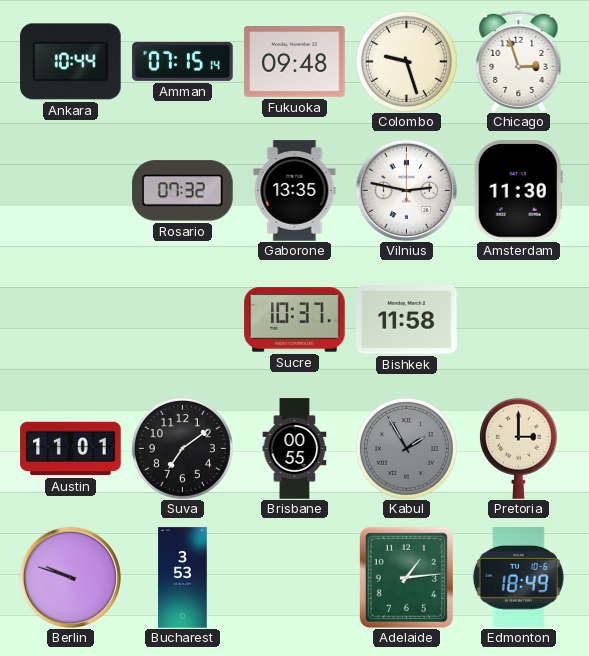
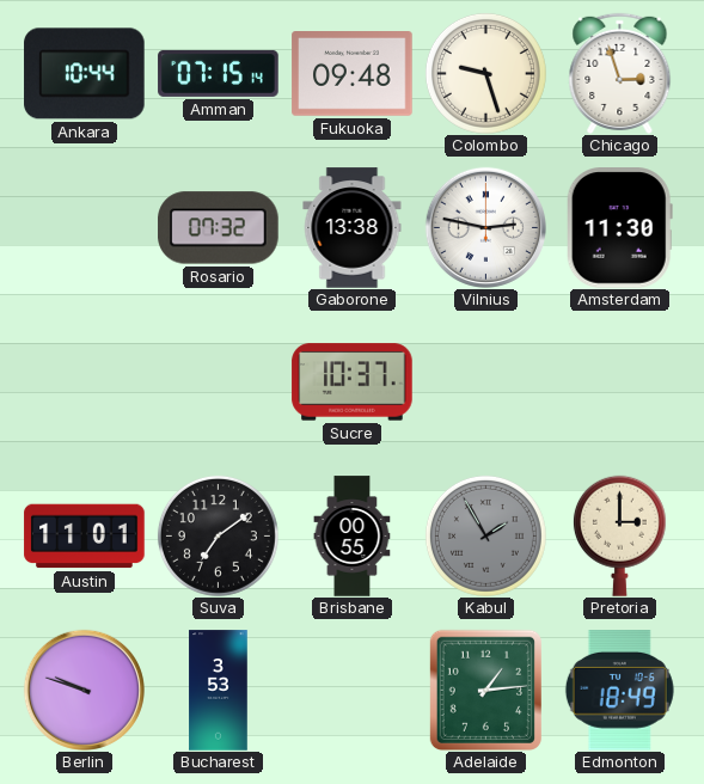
Gaborone: 13:35 -> 13:38 (353, 228)
Bishkek: 11:58 -> none (407, 320)
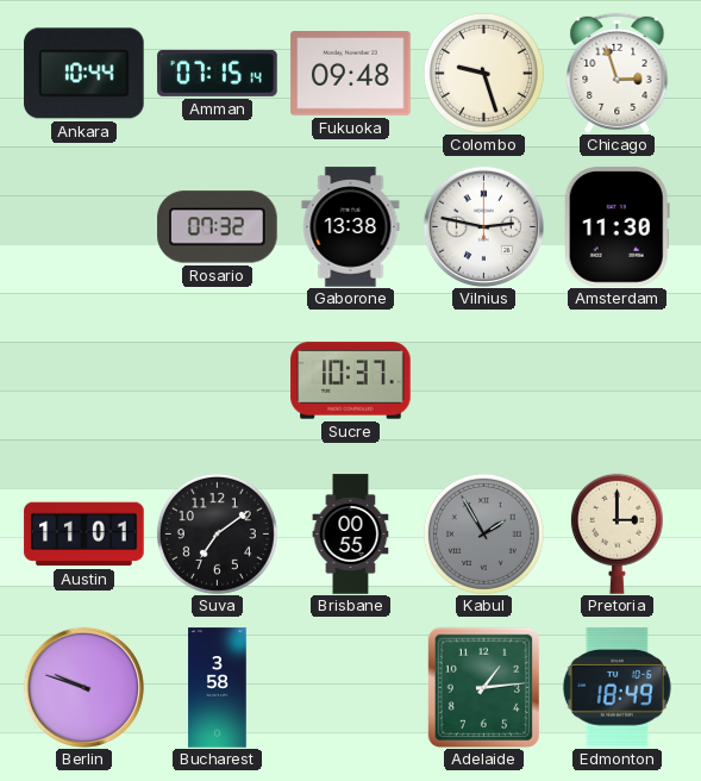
Bucharest: 3:53 -> 3:58 (218, 688)
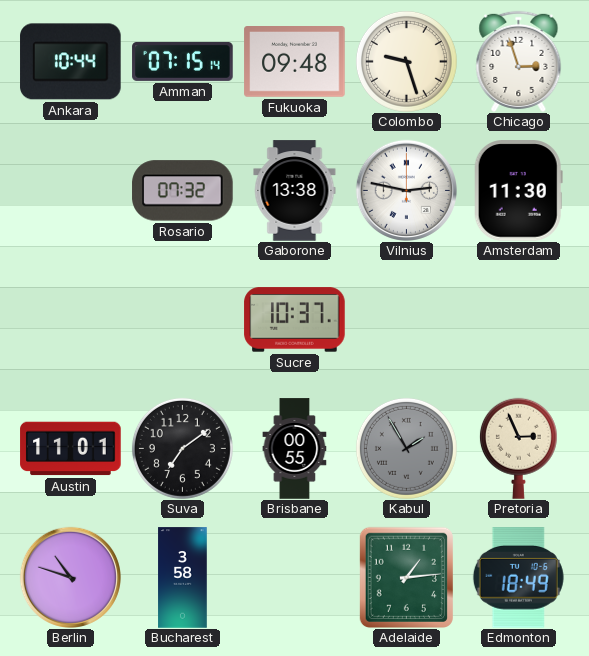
Pretoria: 3:00 -> 2:56 (518, 448)
Berlin: 9:48 -> 10:48 (70, 577)
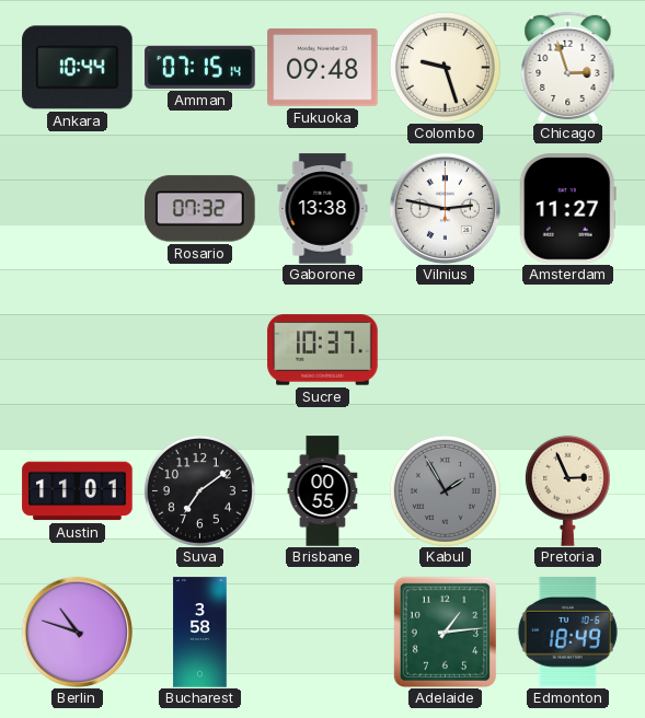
Amsterdam: 11:30 -> 11:27 (567, 209)
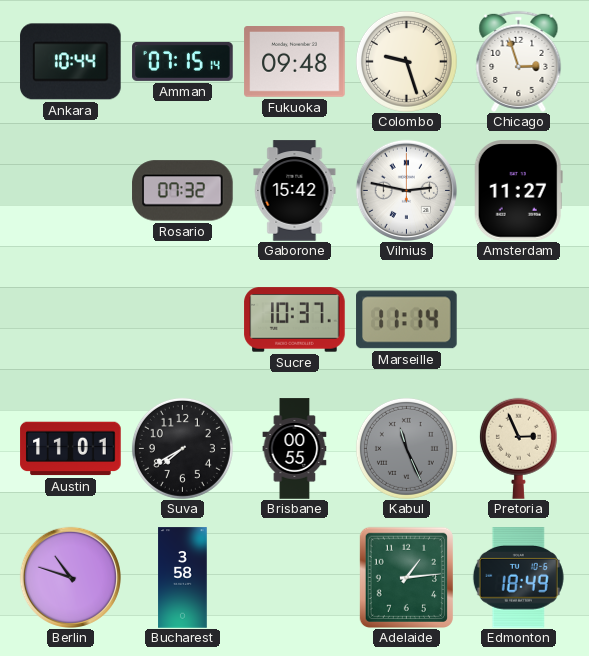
Gaborone: 13:38 -> 15:42 (295, 191)
Marseille: none -> 11:14 (407, 320)
Suva: 7:09 -> 7:40 (182, 448)
Kabul: 1:55 -> 11:26 (406, 448)
